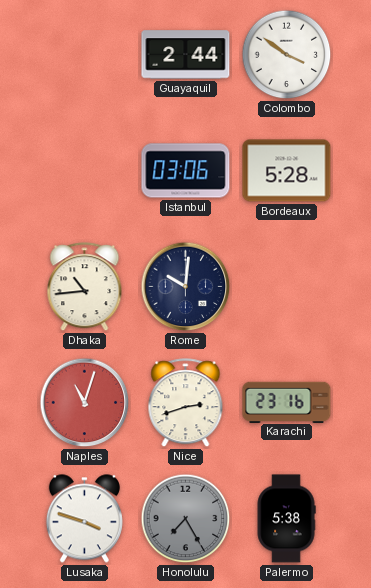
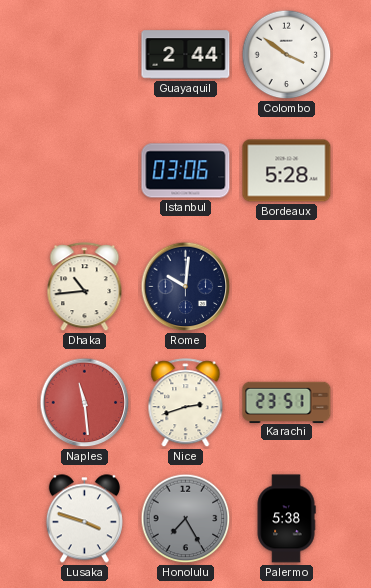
Naples: 11:03 -> 11:29 (85, 403)
Karachi: 23:16 -> 23:51 (287, 402)
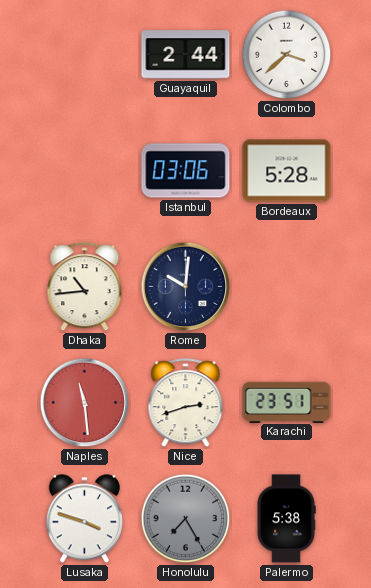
Colombo: 3:51 -> 3:38 (287, 55)
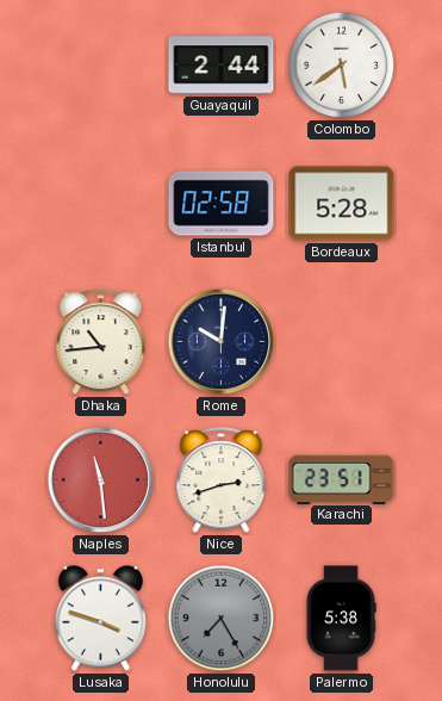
Colombo: 3:38 -> 5:39 (342, 66)
Istanbul: 03:06 -> 02:58 (222, 204)
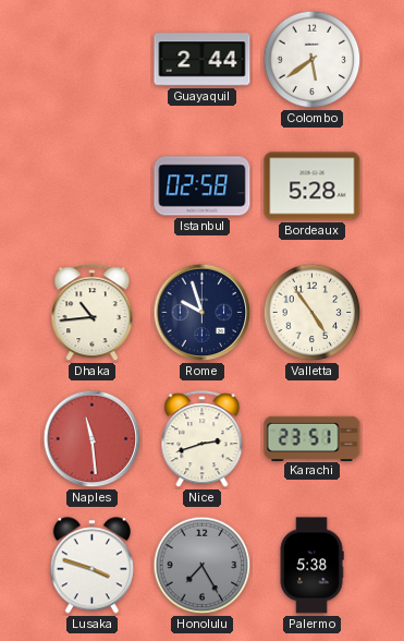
Rome: 10:01 -> 9:57 (203, 313)
Valletta: none -> 4:54 (313, 313)
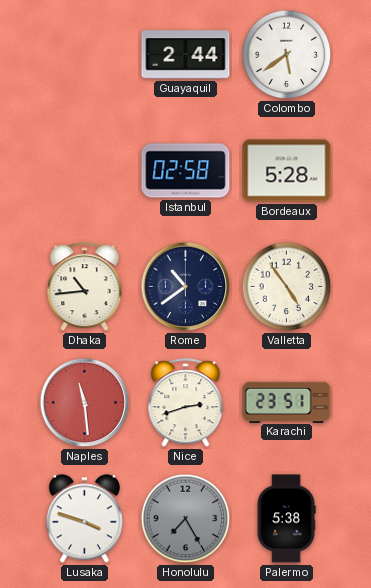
Rome: 9:57 -> 10:39 (186, 287)
